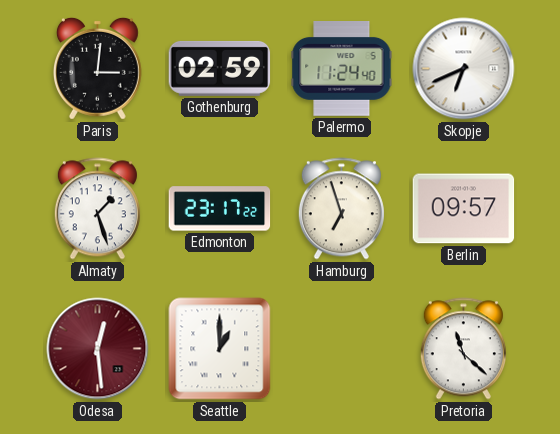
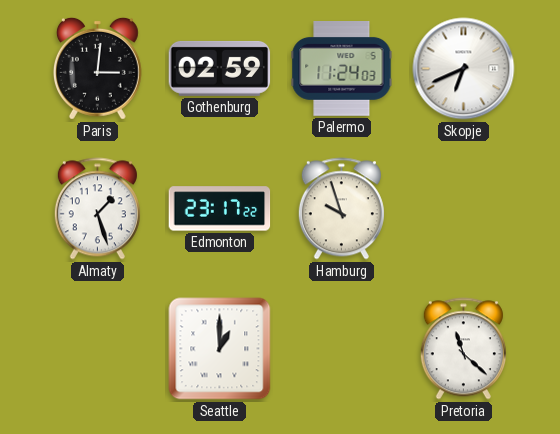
Palermo: 11:24:40 -> 11:24:03 (342, 69)
Hamburg: 6:57 -> 9:57 (341, 209)
Berlin: 09:57 -> none (464, 209)
Odesa: 12:29 -> none (98, 349)
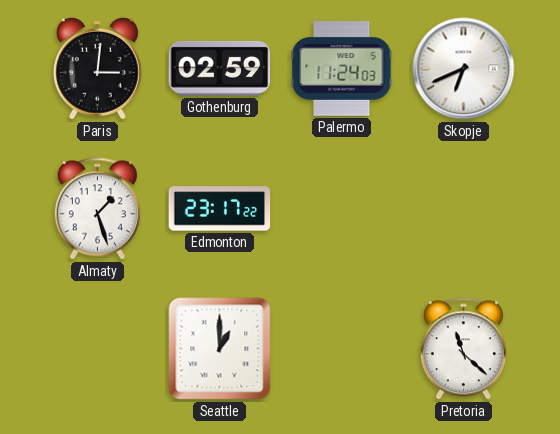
Hamburg: 9:57 -> none (341, 209)
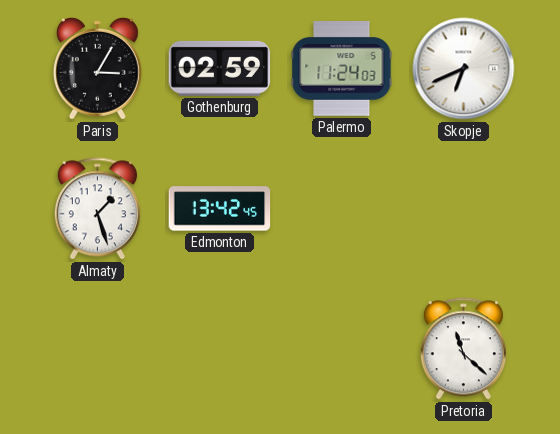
Paris: 3:01 -> 3:05 (97, 68)
Edmonton: 23:17 -> 13:42 (220, 209)
Seattle: 1:00 -> none (220, 349)
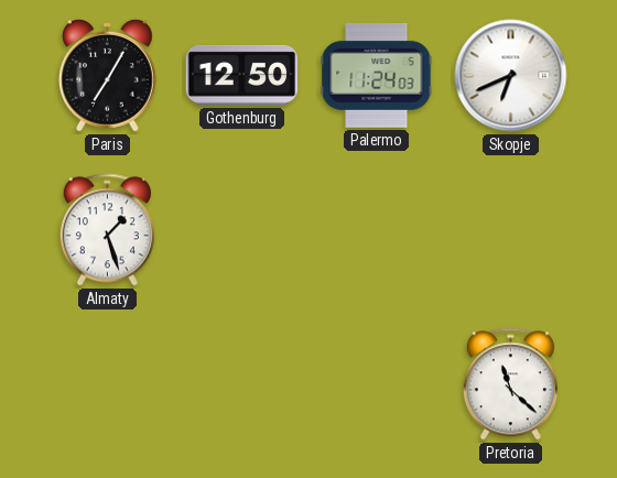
Paris: 3:05 -> 7:05 (107, 75)
Gothenburg: 02:59 -> 12:50 (242, 75)
Edmonton: 13:42 -> none (220, 209)
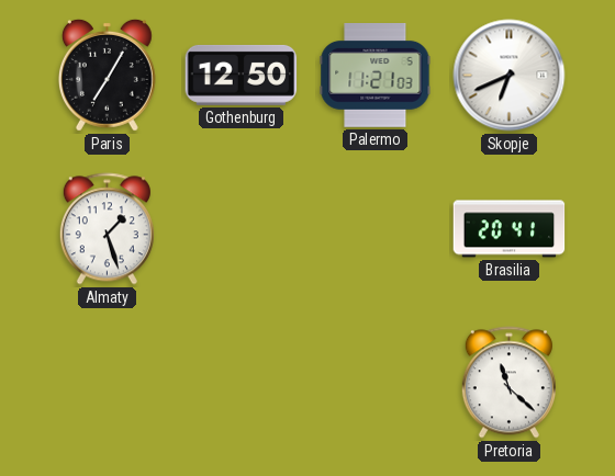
Palermo: 11:24 -> 11:21 (376, 76)
Brasilia: none -> 20:41 (510, 229)
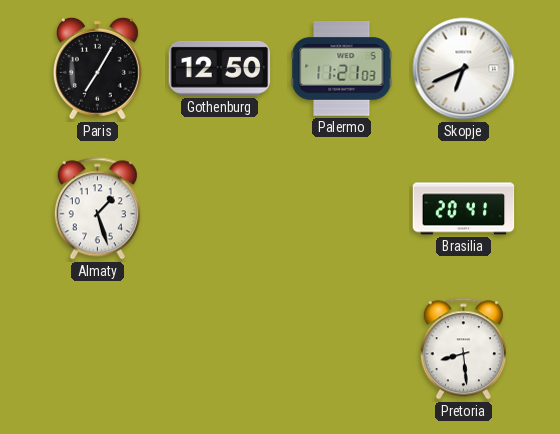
Pretoria: 11:22 -> 8:29 (463, 349)
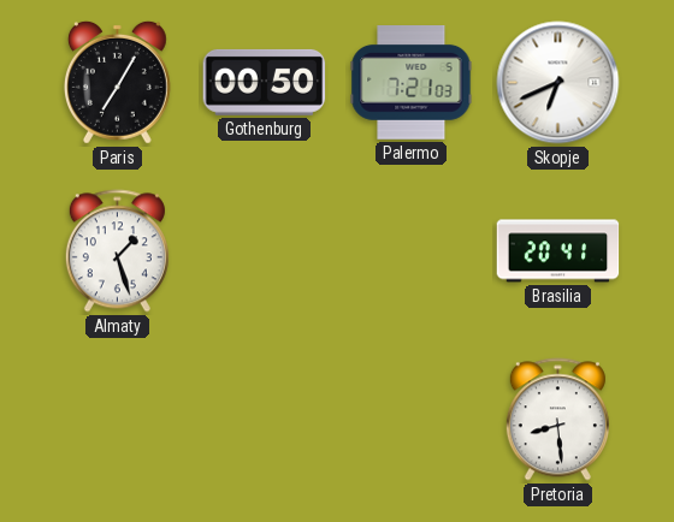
Gothenburg: 12:50 -> 00:50 (265, 82)
Palermo: 11:21 -> 7:21 (412, 83)
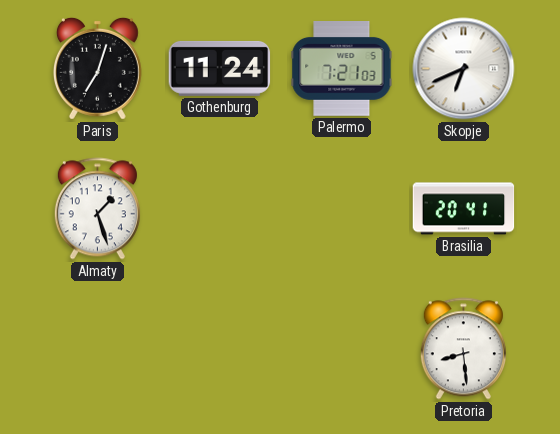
Paris: 7:05 -> 7:03 (97, 68)
Gothenburg: 00:50 -> 11:24 (220, 68)
